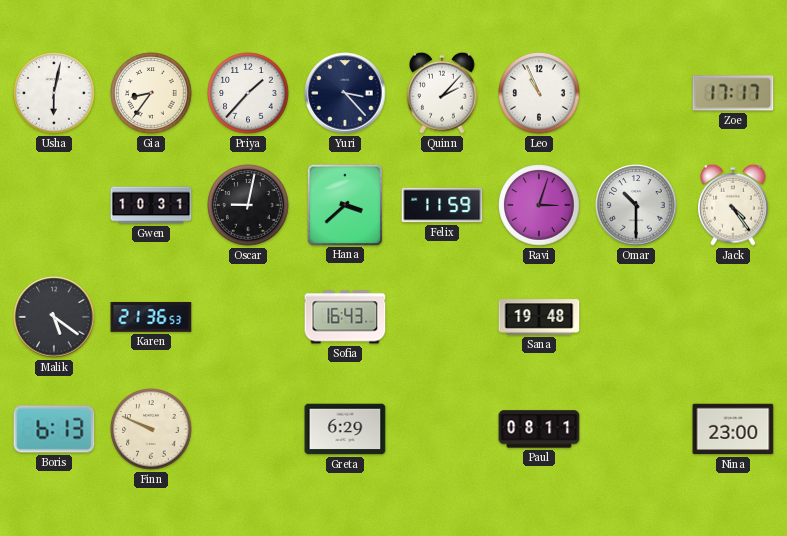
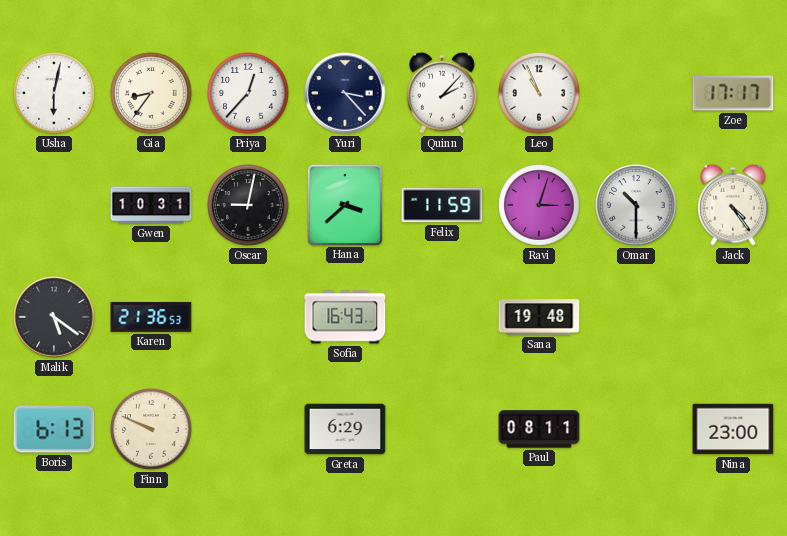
Priya: 1:37 -> 12:37 (248, 93)
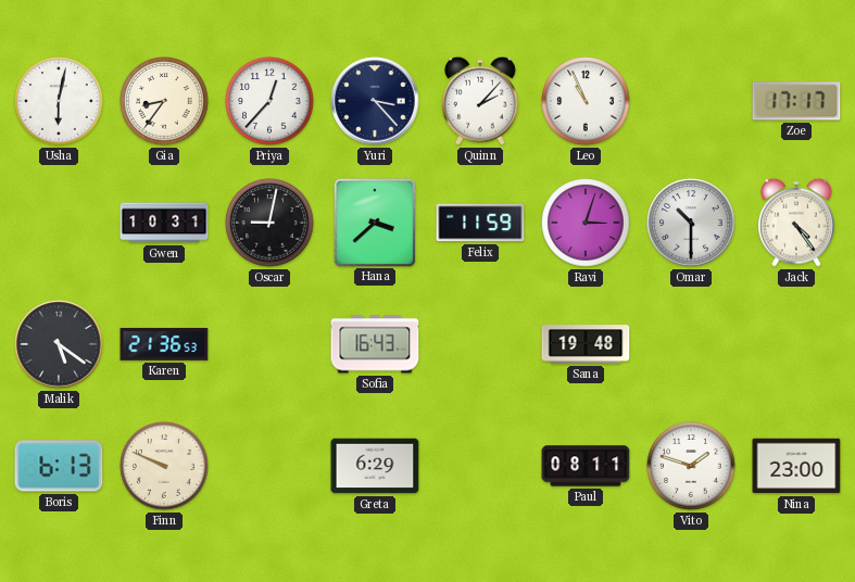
Vito: none -> 1:48 (691, 466)
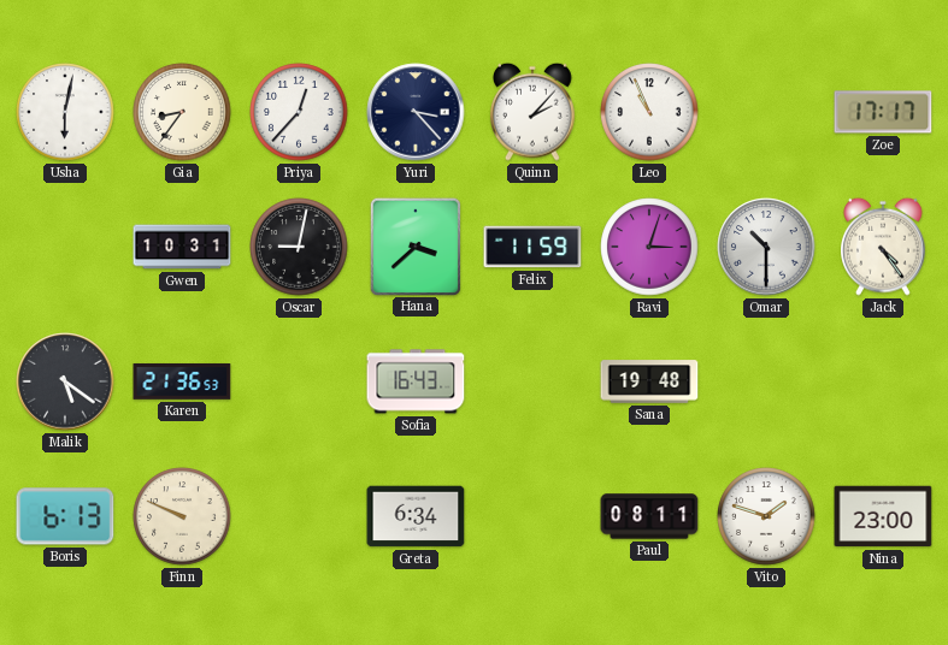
Greta: 6:29 -> 6:34 (416, 516)
